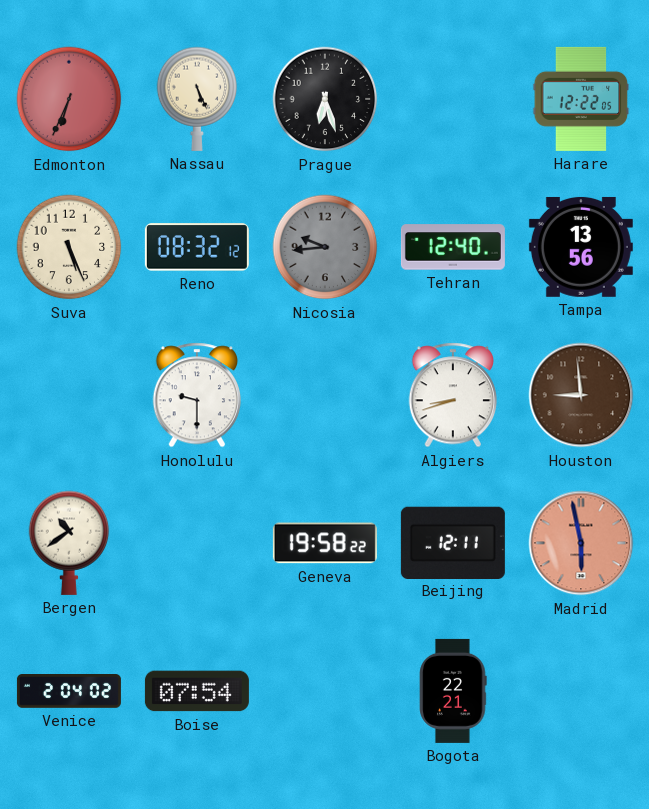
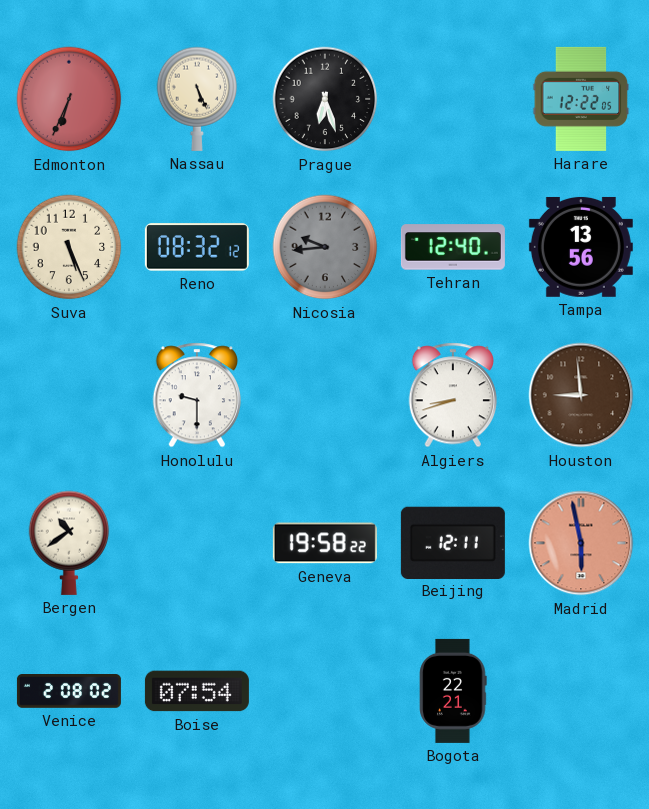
Venice: 2:04 -> 2:08 (69, 692)
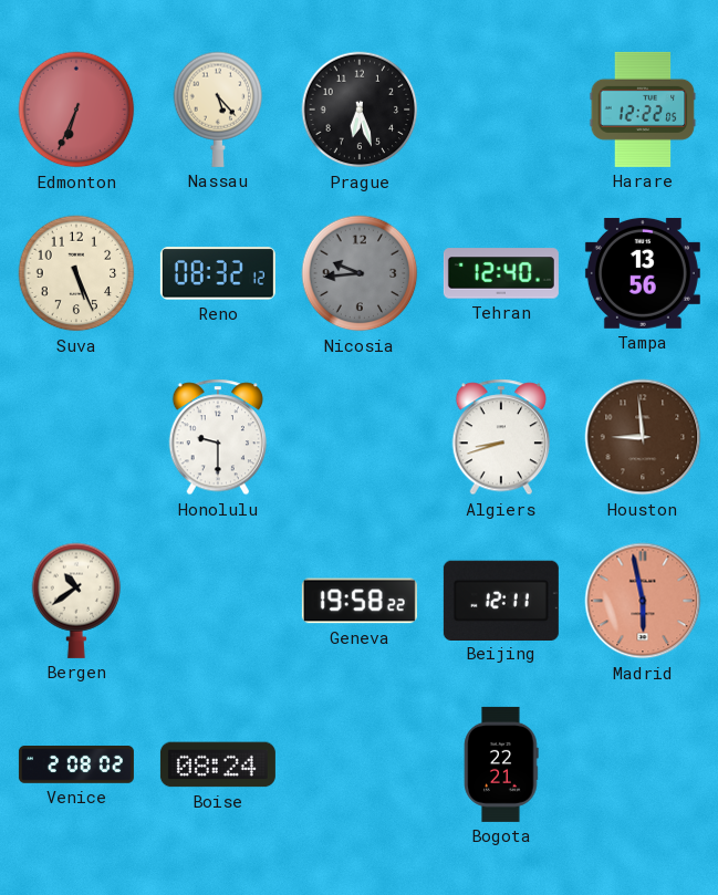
Nassau: 5:26 -> 5:23 (218, 110)
Boise: 07:54 -> 08:24 (218, 764)
